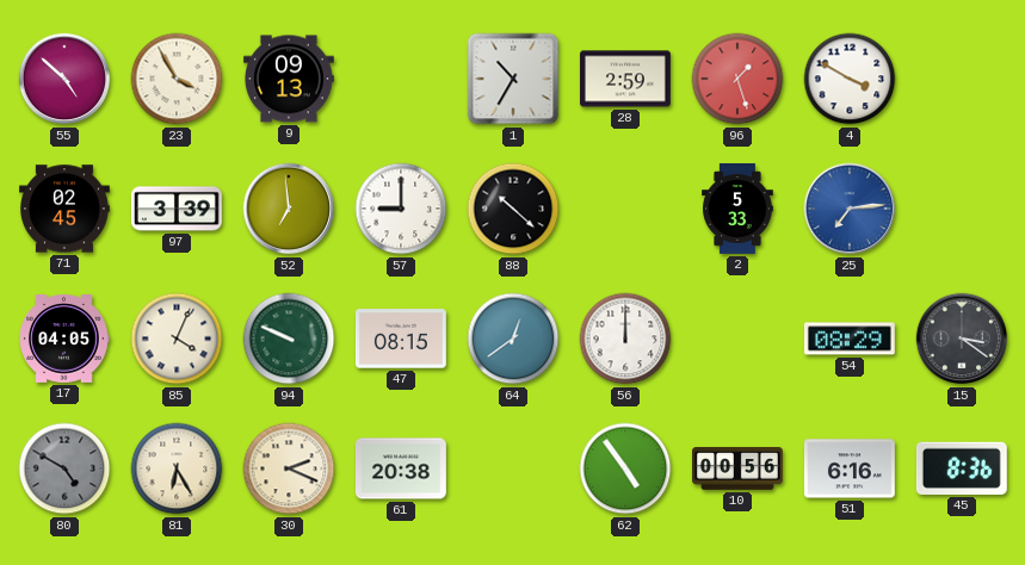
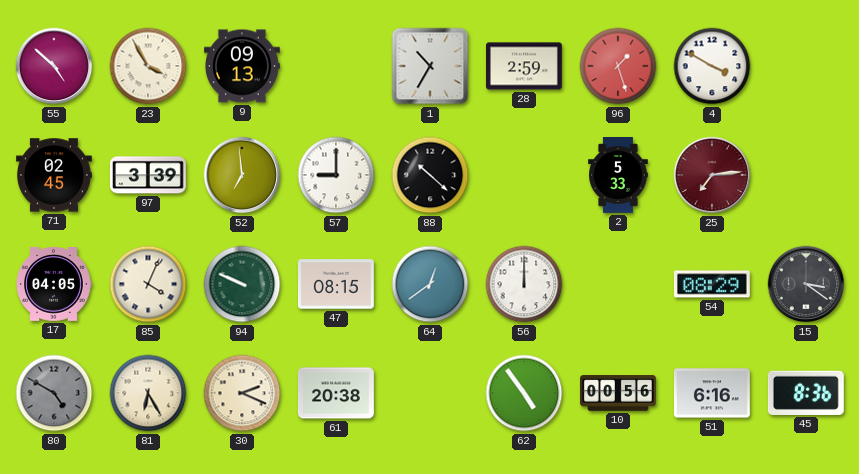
25 dial: blue -> burgundy (712, 175)
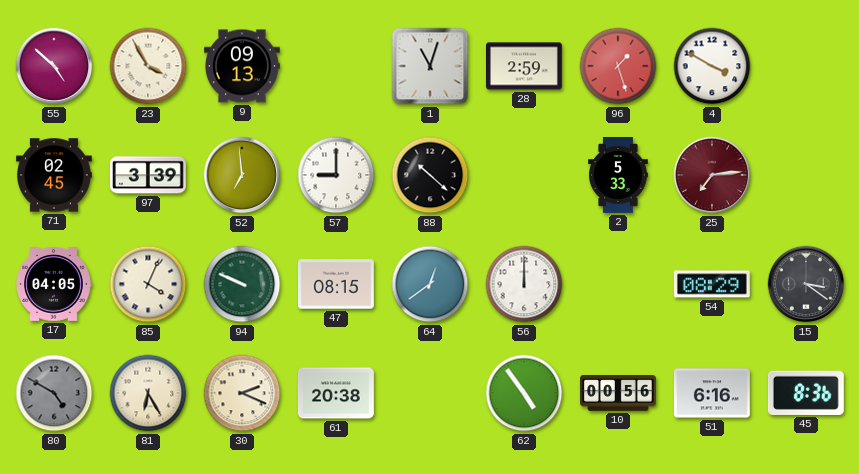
1: 10:35 -> 11:03 (430, 66)
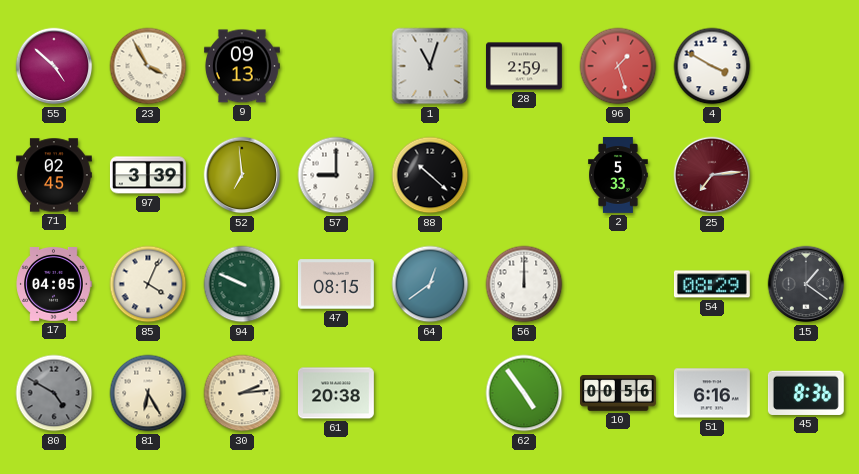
15: 3:21 -> 1:21 (806, 284)
30: 2:19 -> 2:14 (242, 393)
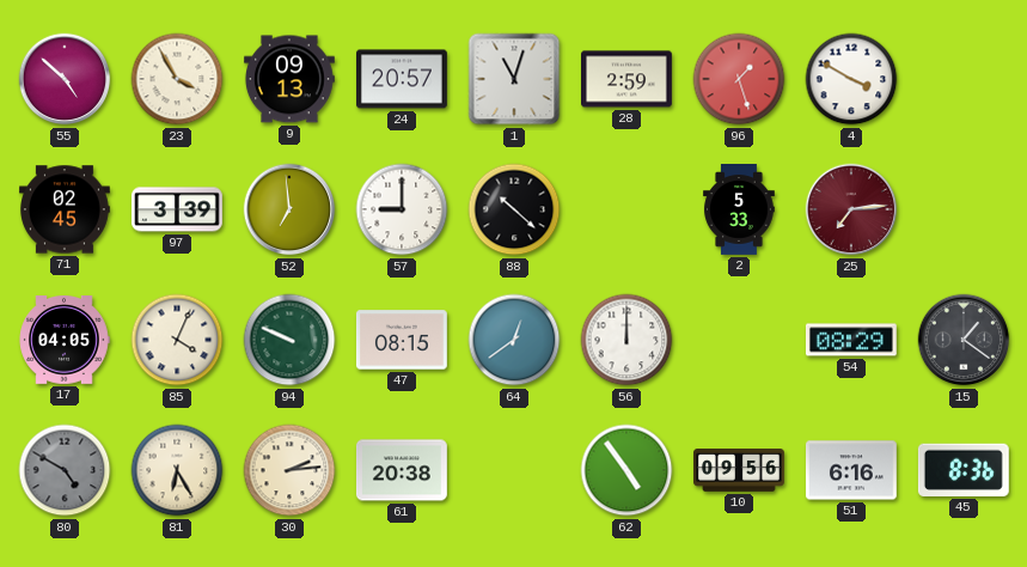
24: none -> 20:57 (403, 79)
10: 00:56 -> 09:56 (740, 470)
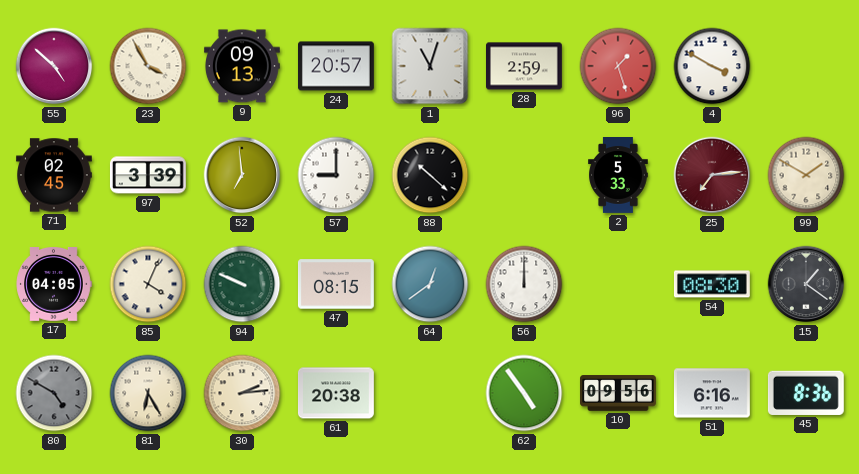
99: none -> 1:50 (806, 175)
54: 08:29 -> 08:30 (712, 284)
